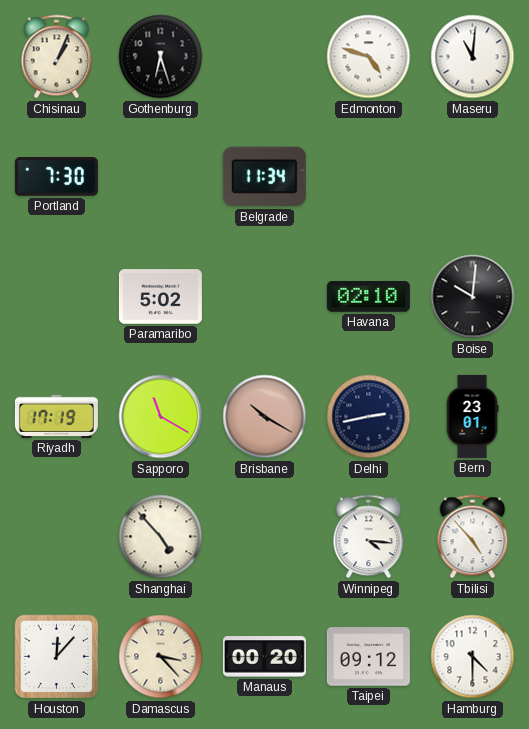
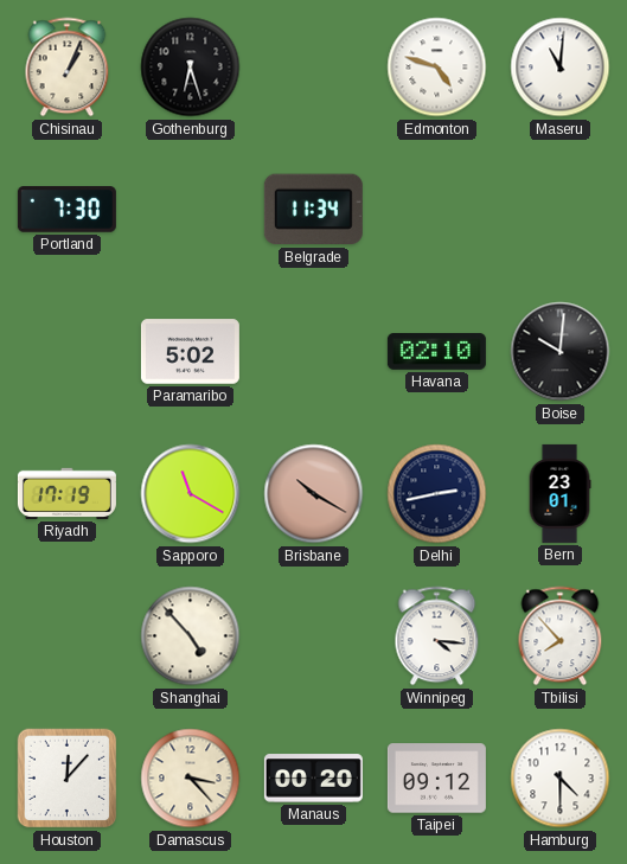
Tbilisi: 4:53 -> 7:53 (561, 636)
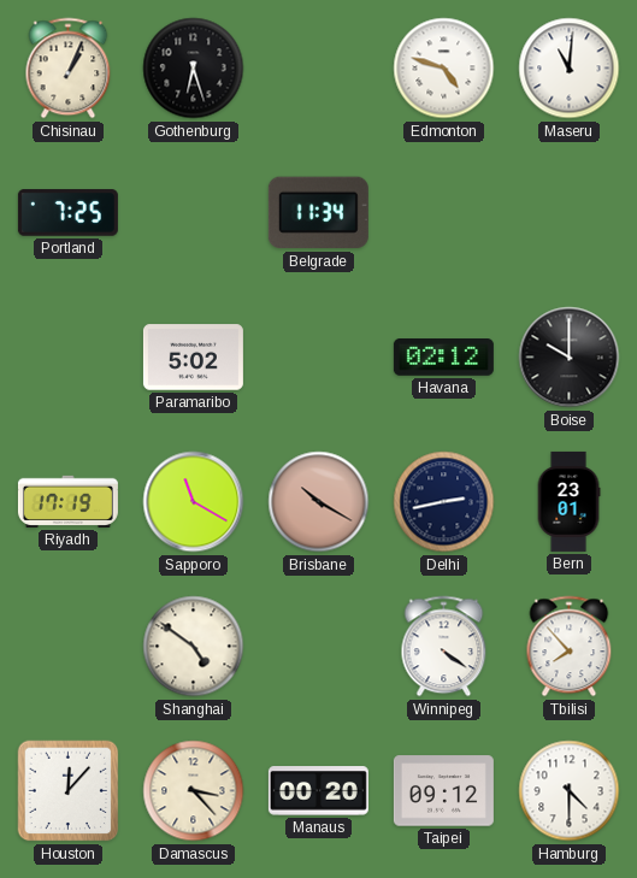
Portland: 7:30 -> 7:25 (67, 213)
Havana: 02:10 -> 02:12 (443, 358)
Boise: 10:01 -> 10:00 (570, 358)
Shanghai: 4:53 -> 4:51 (194, 647)
Winnipeg: 4:16 -> 4:21 (444, 647)
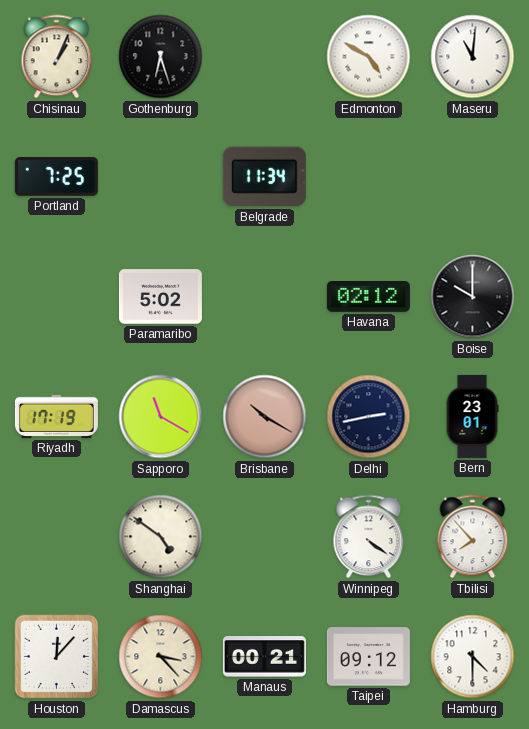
Edmonton: 4:48 -> 4:50 (369, 57)
Manaus: 00:20 -> 00:21 (264, 657)
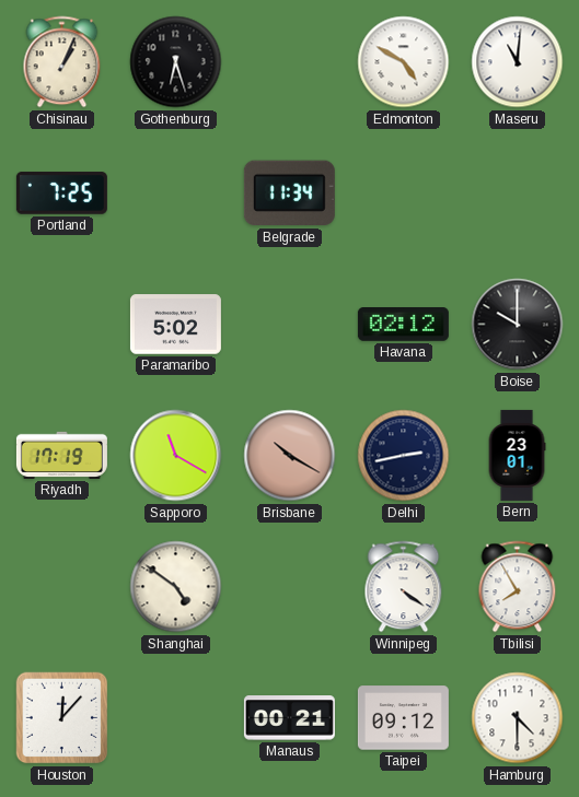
Tbilisi: 7:53 -> 7:55 (518, 587)
Damascus: 3:23 -> none (161, 657)
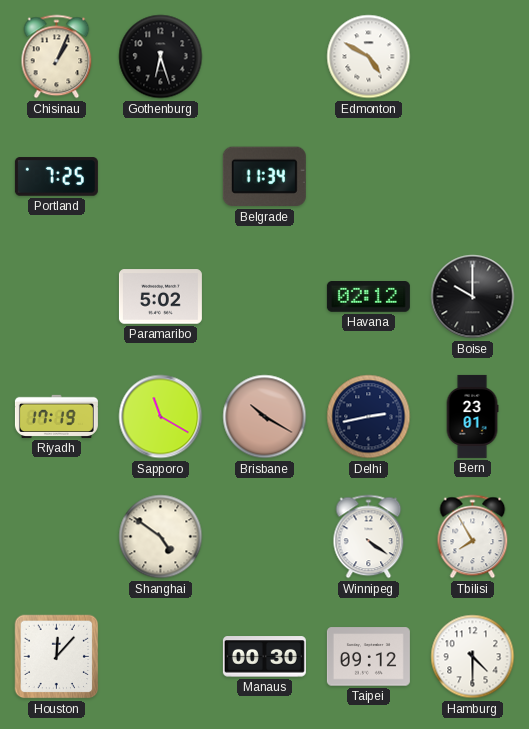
Maseru: 11:01 -> none (518, 62)
Manaus: 00:21 -> 00:30 (264, 657)
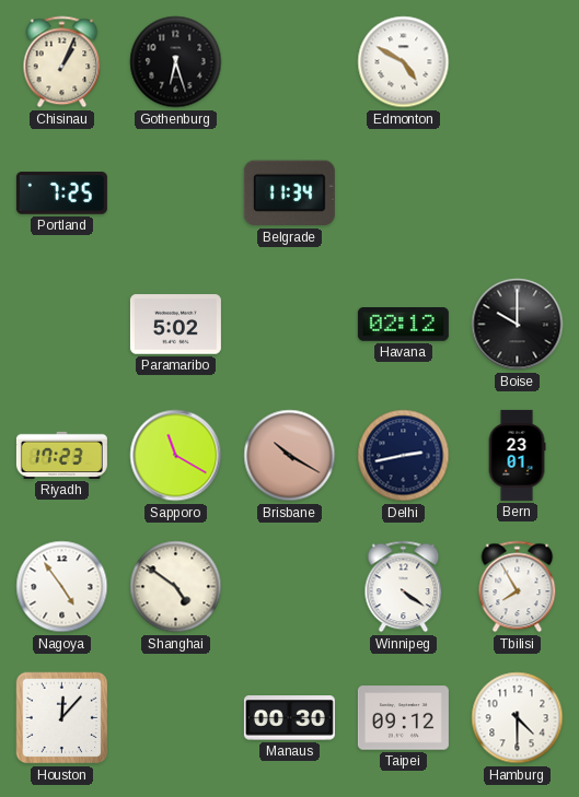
Riyadh: 17:19 -> 17:23 (61, 455)
Nagoya: none -> 4:54 (62, 587)
